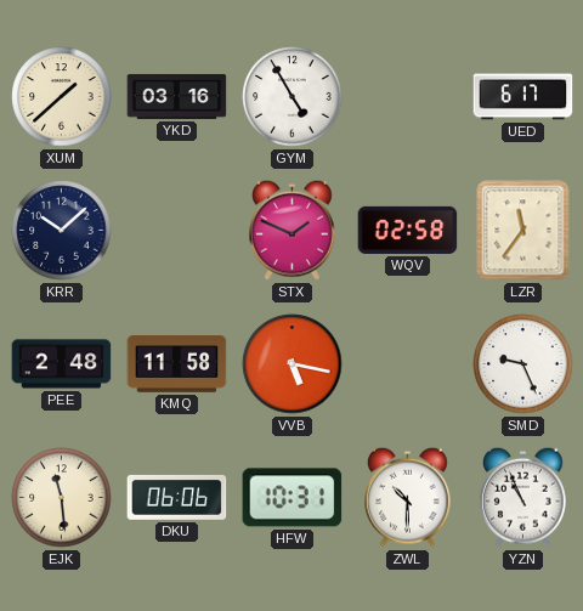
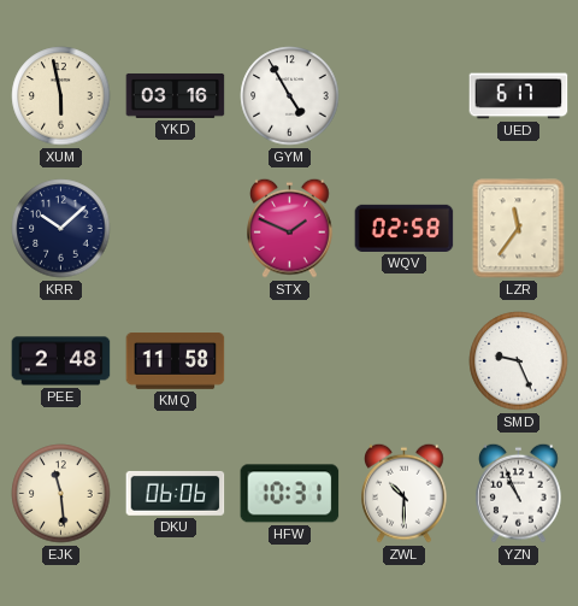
XUM: 1:38 -> 5:58 (61, 96)
VVB: 5:17 -> none (293, 364)
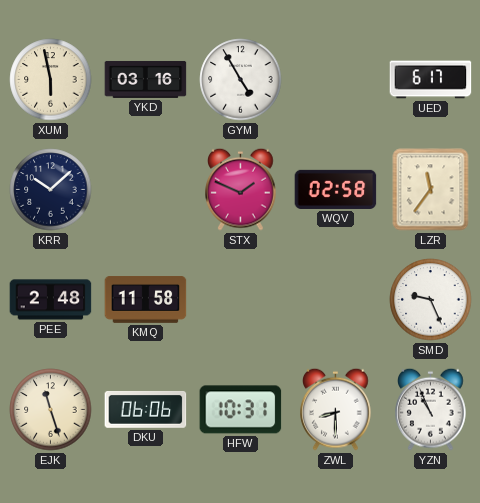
EJK: 11:29 -> 11:27 (51, 410)
ZWL: 10:30 -> 8:30 (336, 409)
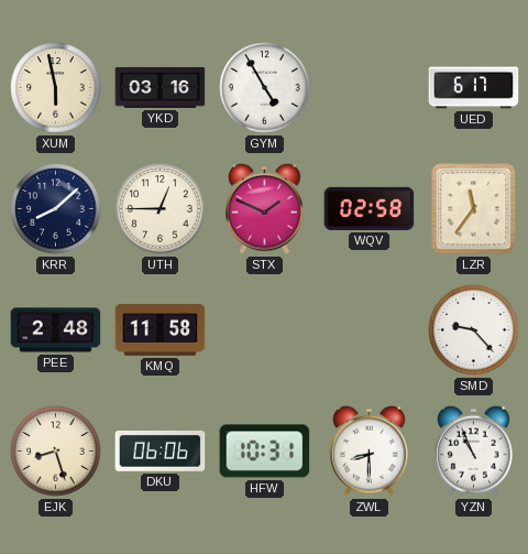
KRR: 10:08 -> 8:08 (56, 209)
UTH: none -> 12:45 (161, 209)
SMD: 9:26 -> 9:23 (474, 330)
EJK: 11:27 -> 8:27 (56, 452)
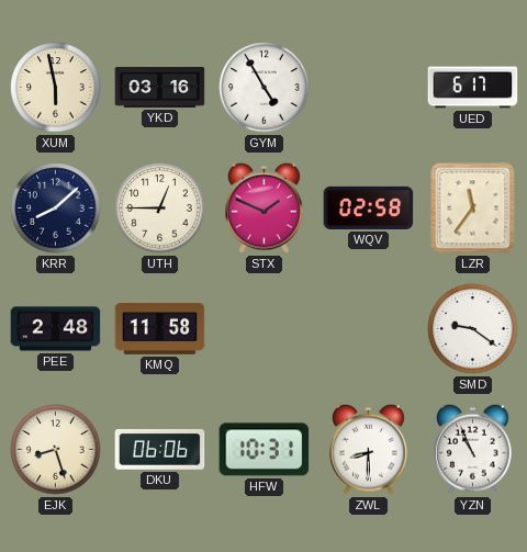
SMD: 9:23 -> 9:21 (473, 329)
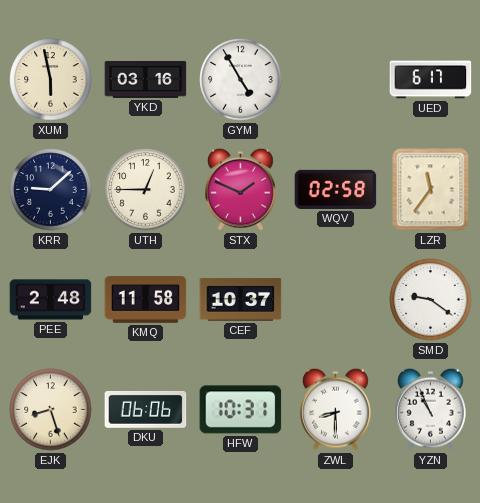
KRR: 8:08 -> 9:08 (51, 190)
CEF: none -> 10:37 (241, 300)
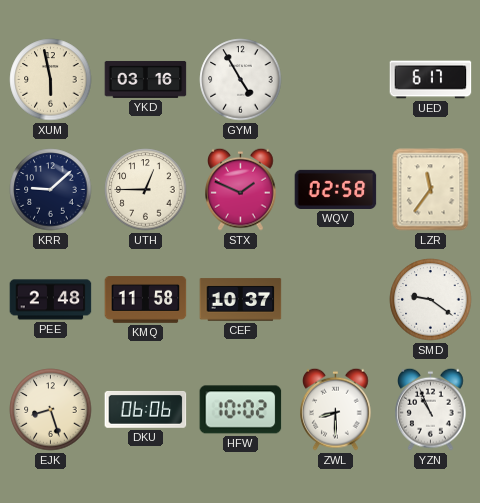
HFW: 10:31 -> 10:02 (241, 410)
